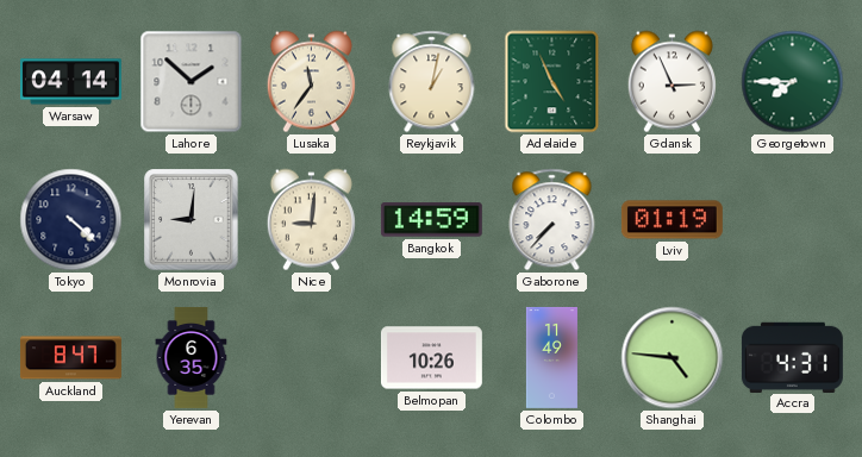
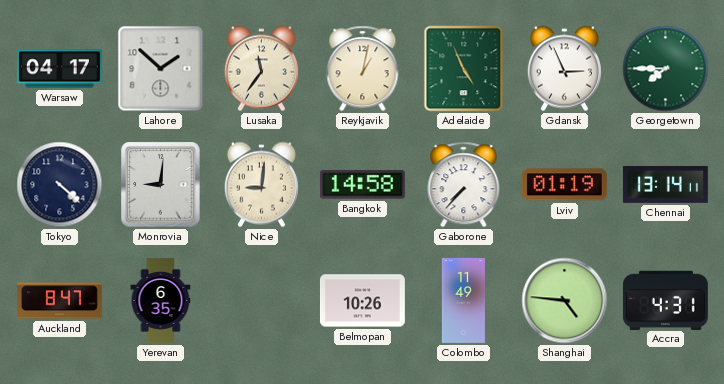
Warsaw: 04:14 -> 04:17 (59, 69)
Bangkok: 14:59 -> 14:58 (362, 185)
Chennai: none -> 13:14 (665, 184)
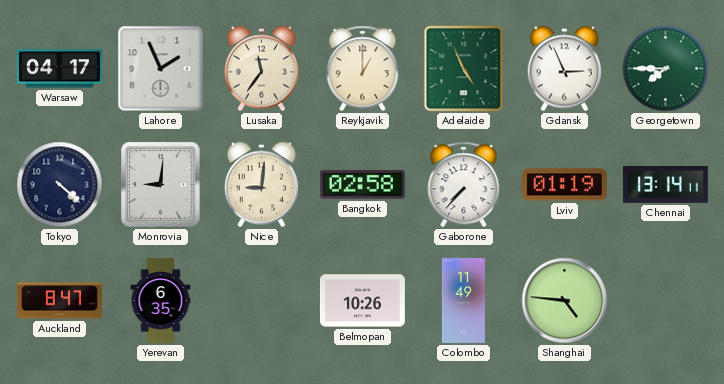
Lahore: 1:52 -> 1:56 (161, 69)
Reykjavik: 1:02 -> 1:00 (363, 69)
Bangkok: 14:58 -> 02:58 (362, 185)
Accra: 4:31 -> none (665, 300)
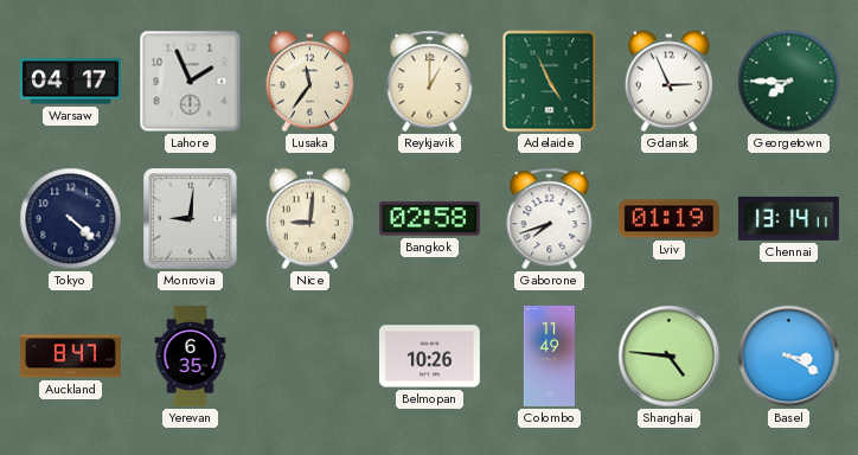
Gaborone: 7:37 -> 7:42 (550, 219)
Basel: none -> 3:20 (789, 357)
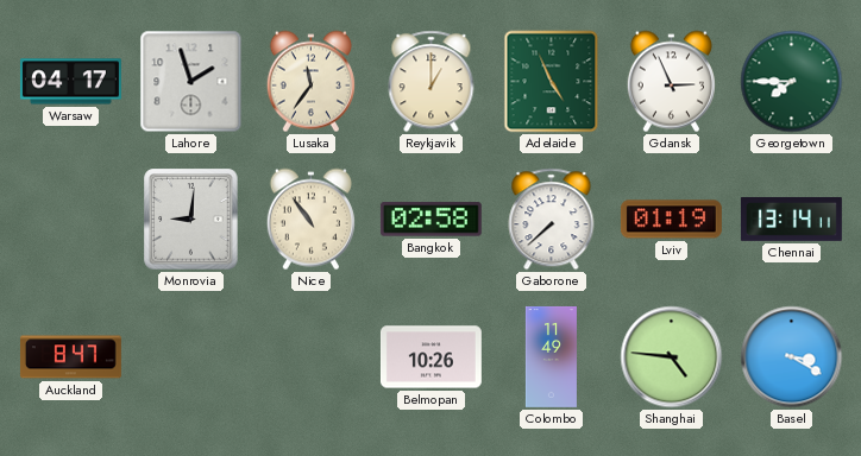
Lahore: 1:56 -> 1:57 (191, 82)
Tokyo: 4:22 -> none (71, 219)
Nice: 9:01 -> 10:54 (310, 220)
Gaborone: 7:42 -> 7:38 (552, 220)
Yerevan: 6:35 -> none (191, 355)
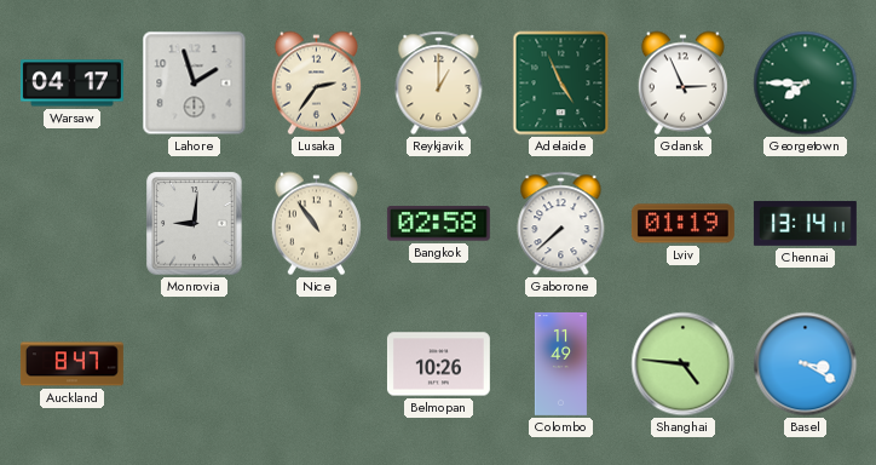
Lusaka: 11:36 -> 2:36 (316, 84)
